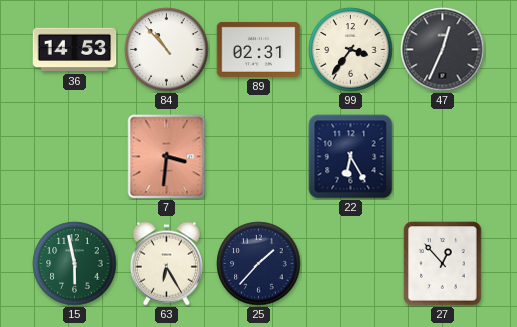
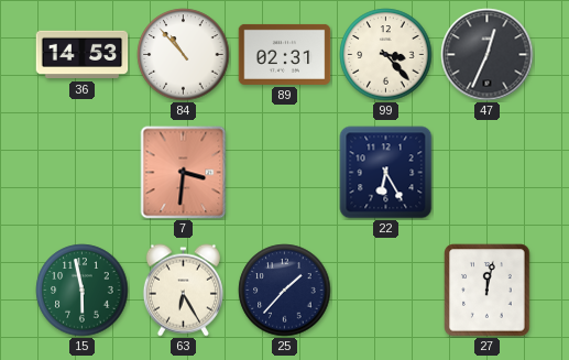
99: 3:36 -> 3:23 (386, 55)
27: 12:53 -> 12:02 (488, 291)
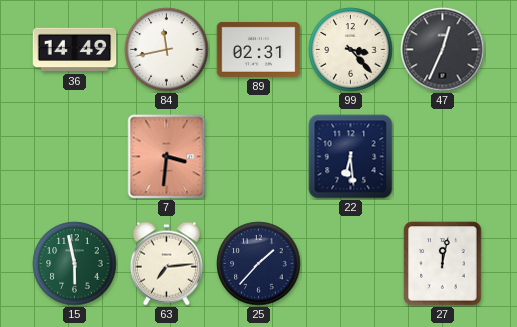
36: 14:53 -> 14:49 (75, 50)
84: 10:53 -> 11:43 (167, 50)
22: 6:25 -> 6:29 (351, 157)
63: 6:25 -> 7:14 (166, 264)
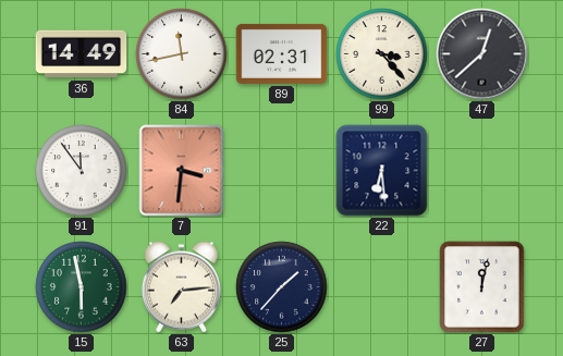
47: 12:34 -> 12:38 (482, 54)
91: none -> 11:54 (82, 171)
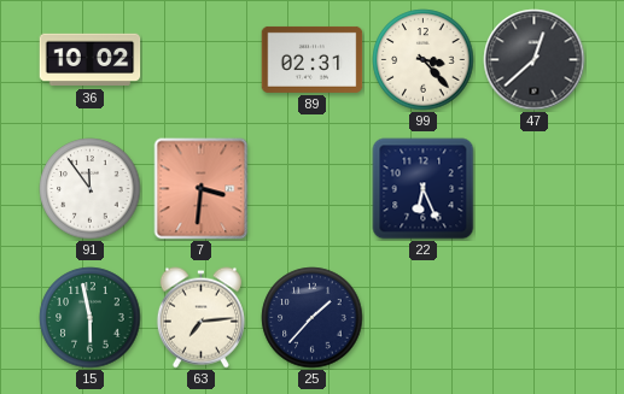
36: 14:49 -> 10:02 (91, 60)
84: 11:43 -> none (182, 54)
22: 6:29 -> 6:26 (424, 189)
27: 12:02 -> none (482, 287)
